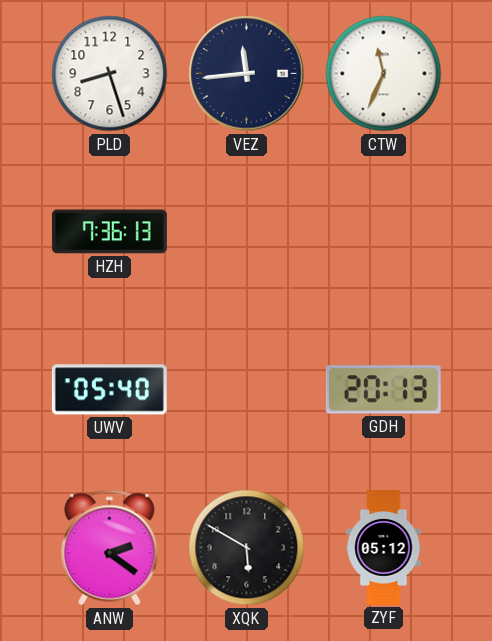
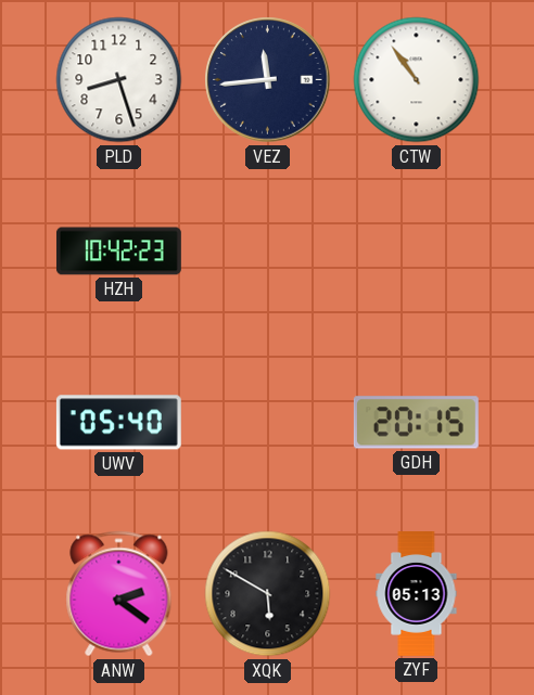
CTW: 11:34 -> 10:54 (417, 80)
HZH: 7:36 -> 10:42 (118, 252)
GDH: 20:13 -> 20:15 (416, 423)
ZYF: 05:12 -> 05:13 (417, 594)
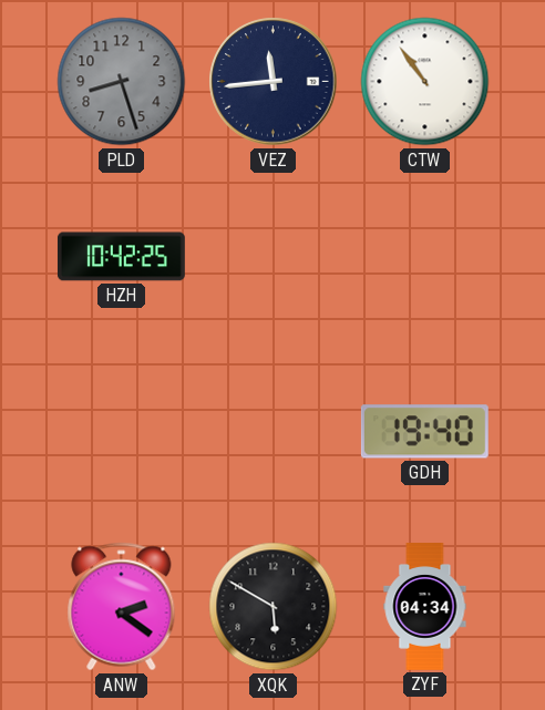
PLD dial: white -> grey (122, 82)
HZH: 10:42:23 -> 10:42:25 (121, 257)
UWV: 05:40 -> none (118, 423)
GDH: 20:15 -> 19:40 (424, 432)
ZYF: 05:13 -> 04:34 (425, 607)
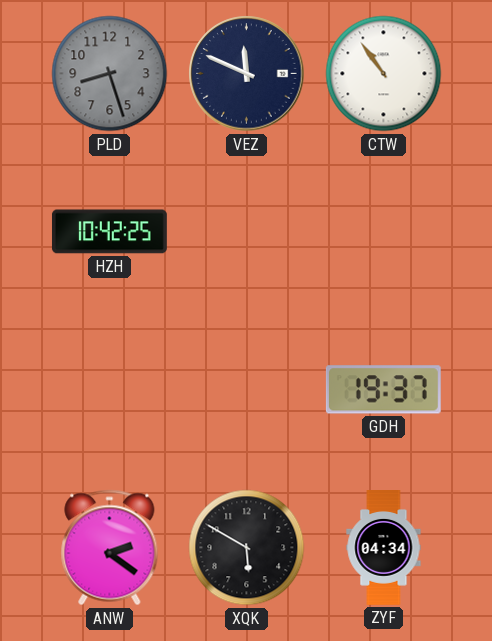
VEZ: 11:44 -> 11:49 (247, 74)
GDH: 19:40 -> 19:37 (383, 390)
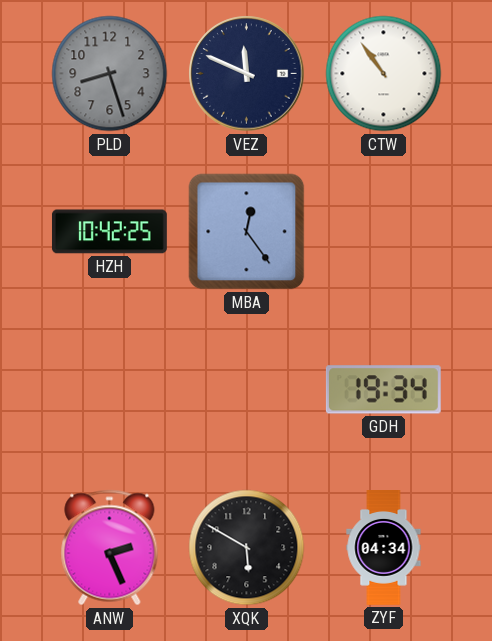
MBA: none -> 12:24 (247, 232)
GDH: 19:37 -> 19:34 (383, 390)
ANW: 2:21 -> 2:26 (110, 548)
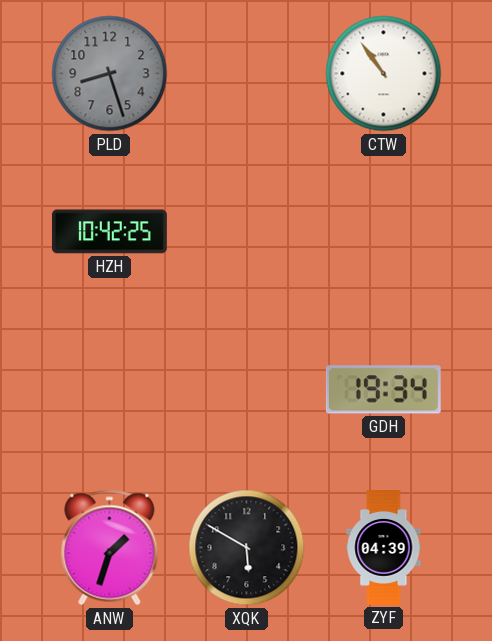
VEZ: 11:49 -> none (247, 74)
MBA: 12:24 -> none (247, 232)
ANW: 2:26 -> 1:33 (110, 548)
ZYF: 04:34 -> 04:39 (384, 548)
